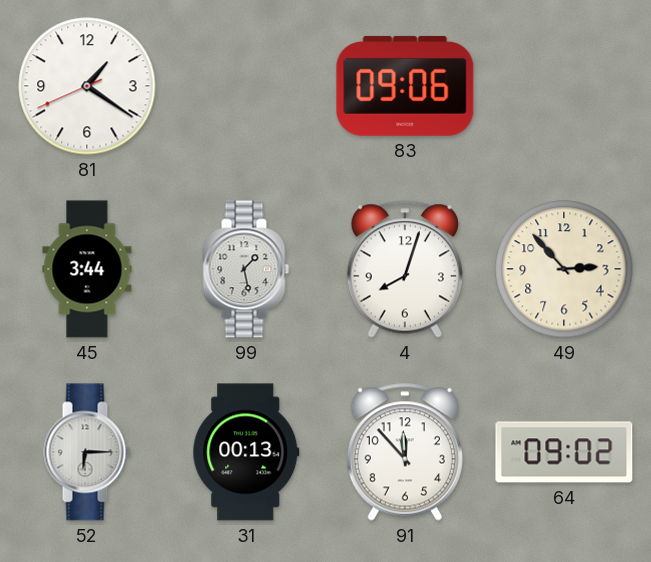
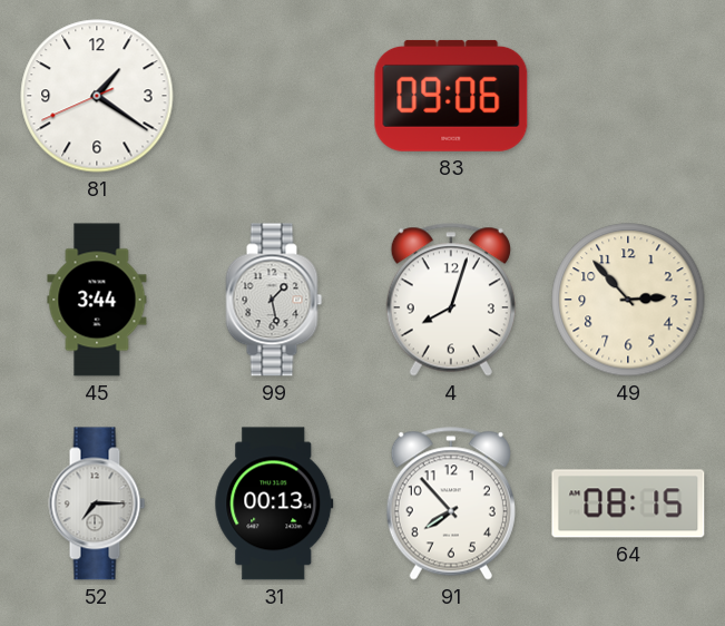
52: 6:15 -> 7:15 (97, 503)
91: 11:53 -> 7:53 (451, 503)
64: 09:02 -> 08:15 (628, 503)
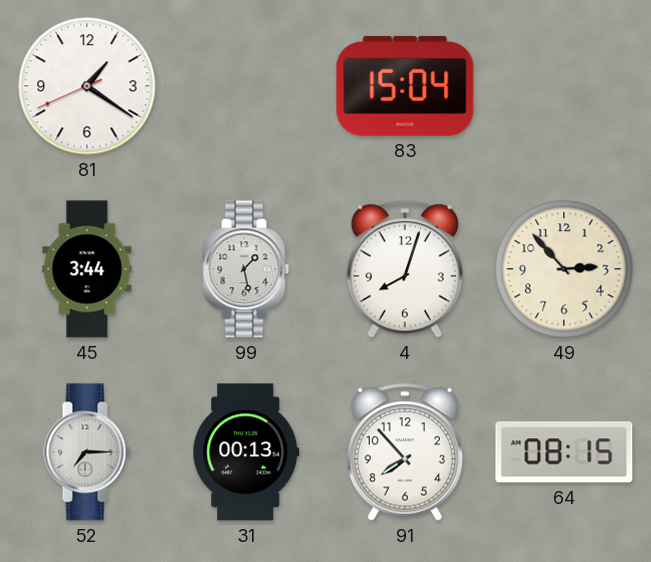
83: 09:06 -> 15:04 (405, 86)
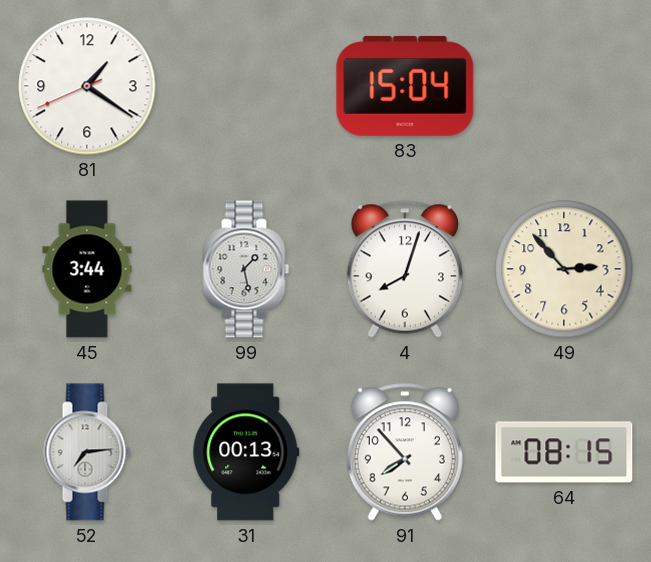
52: 7:15 -> 7:14 (87, 452)
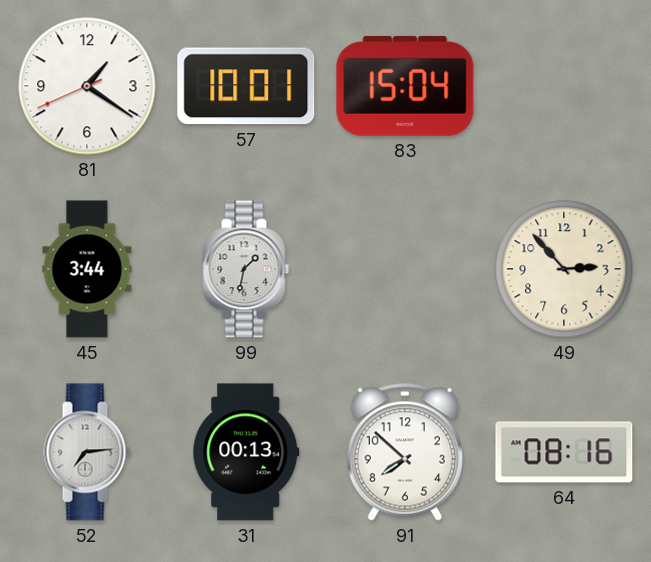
57: none -> 10:01 (246, 86)
99: 1:28 -> 1:32 (246, 269)
4: 8:03 -> none (405, 269)
91: 7:53 -> 7:52 (405, 452)
64: 08:15 -> 08:16 (564, 452)
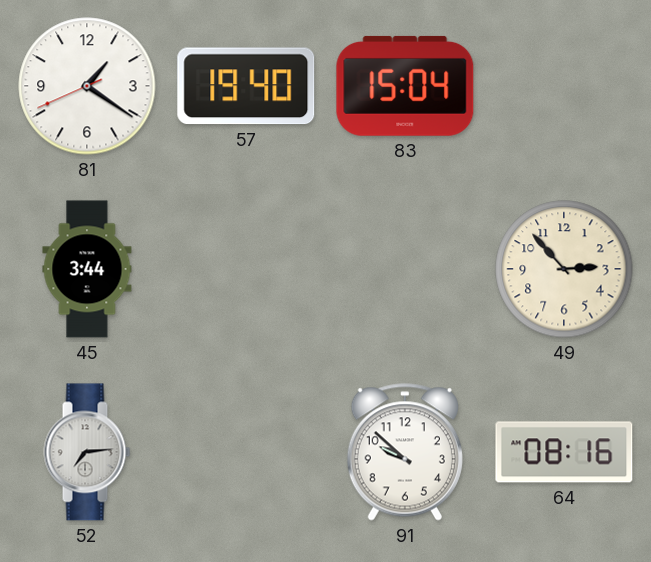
57: 10:01 -> 19:40 (246, 86)
99: 1:32 -> none (246, 269)
31: 00:13 -> none (246, 452)
91: 7:52 -> 9:52 (405, 452)
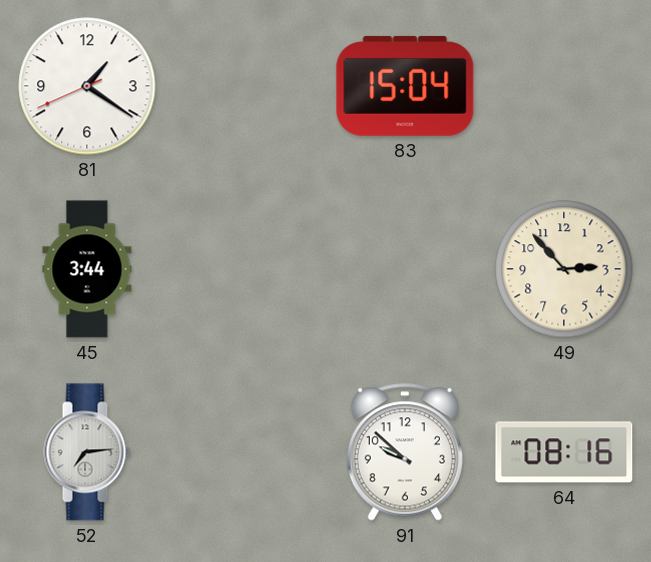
57: 19:40 -> none (246, 86)
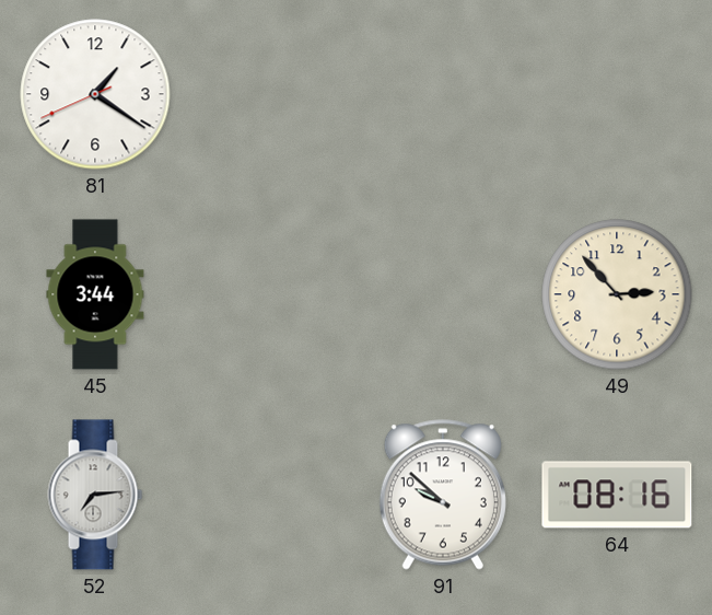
83: 15:04 -> none (405, 86)
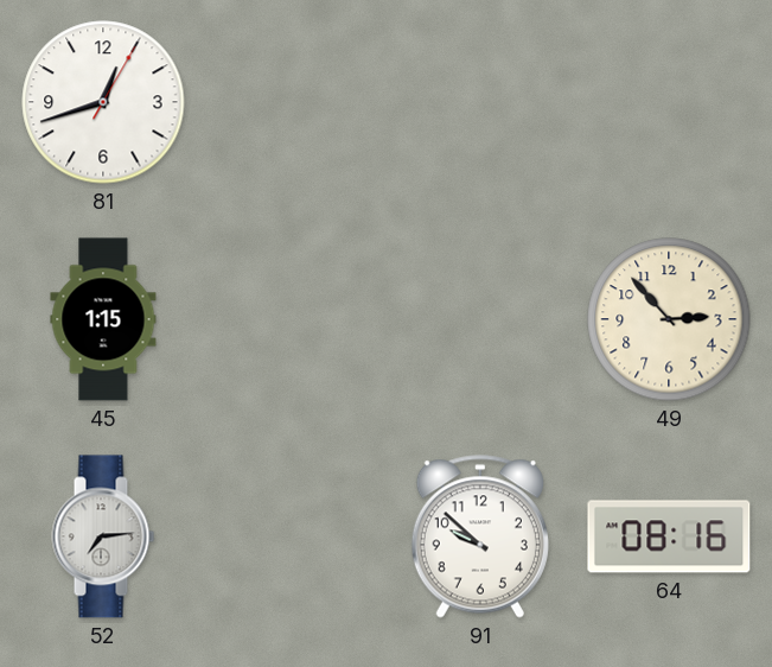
81: 1:20 -> 12:42 (103, 102)
45: 3:44 -> 1:15 (103, 319)
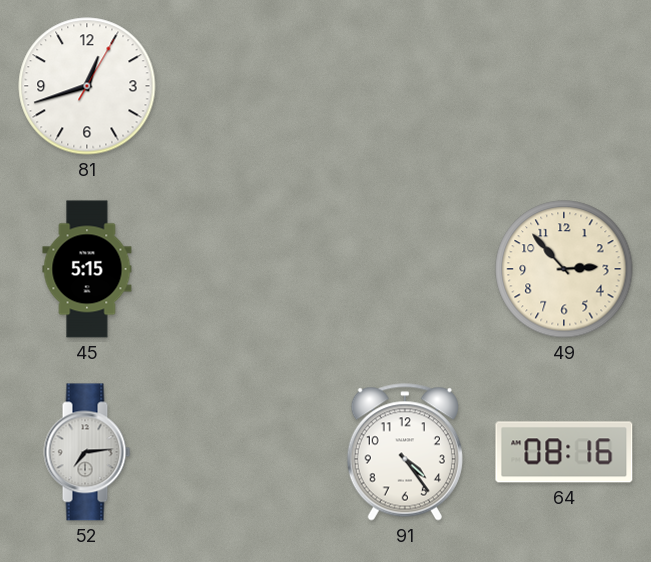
45: 1:15 -> 5:15 (87, 269)
91: 9:52 -> 4:24 (405, 452)
